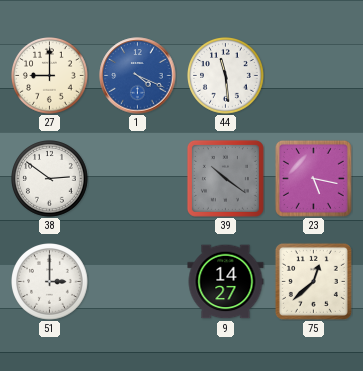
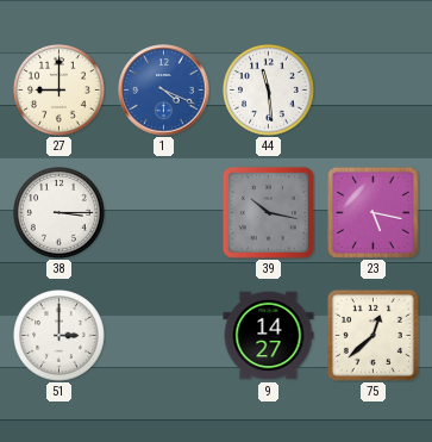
38: 2:51 -> 3:15 (60, 213)
39: 10:21 -> 10:17 (268, 212)
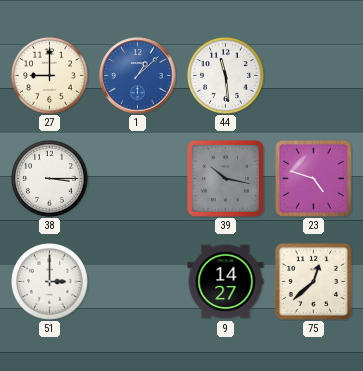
1: 4:19 -> 1:08 (138, 76)
23: 5:17 -> 4:48 (313, 178)
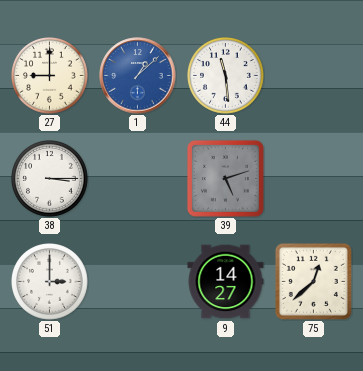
39: 10:17 -> 5:12 (225, 178)
23: 4:48 -> none (313, 178)
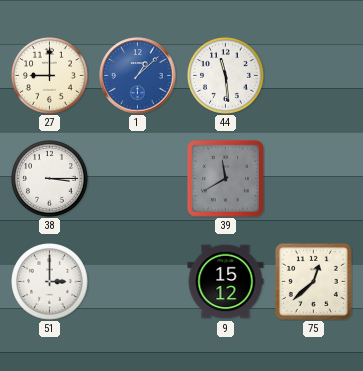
39: 5:12 -> 11:40 (225, 178)
9: 14:27 -> 15:12 (226, 282)
